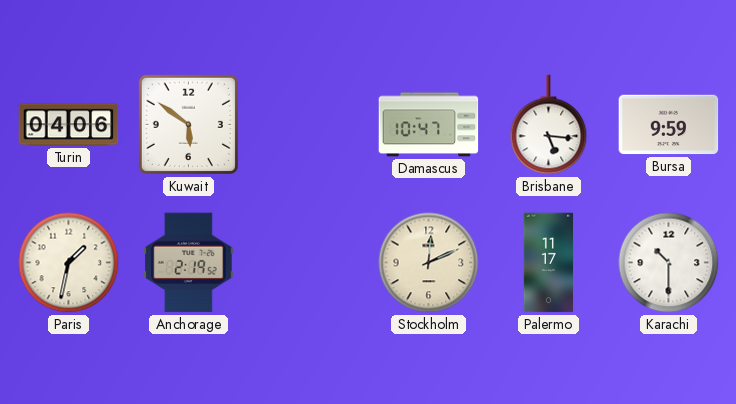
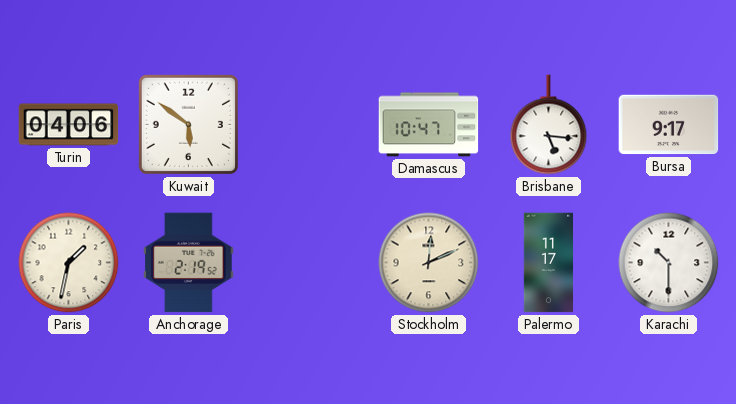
Bursa: 9:59 -> 9:17 (669, 125)
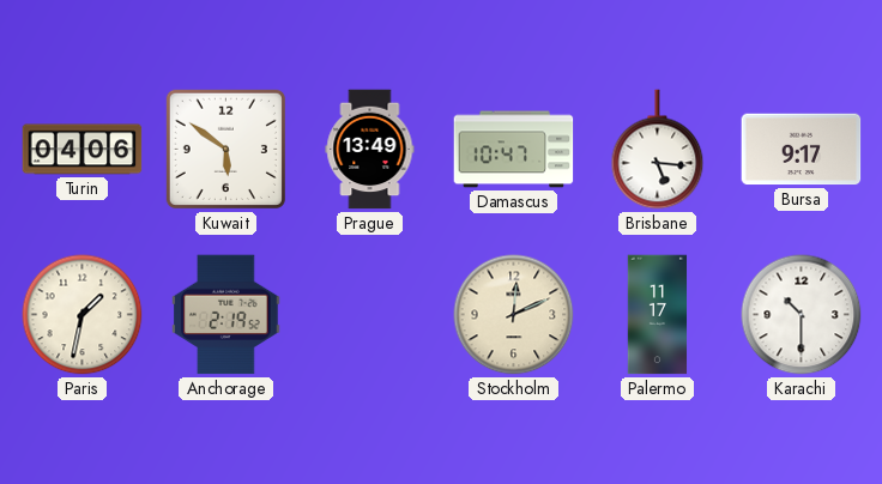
Prague: none -> 13:49 (370, 150)
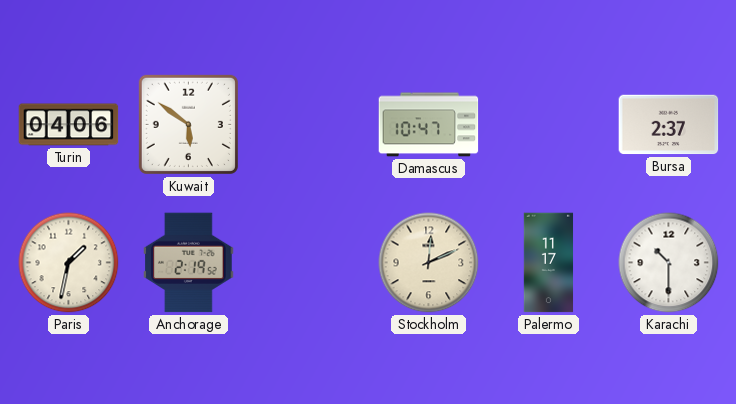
Prague: 13:49 -> none (370, 150)
Brisbane: 5:16 -> none (658, 150)
Bursa: 9:17 -> 2:37 (669, 125)
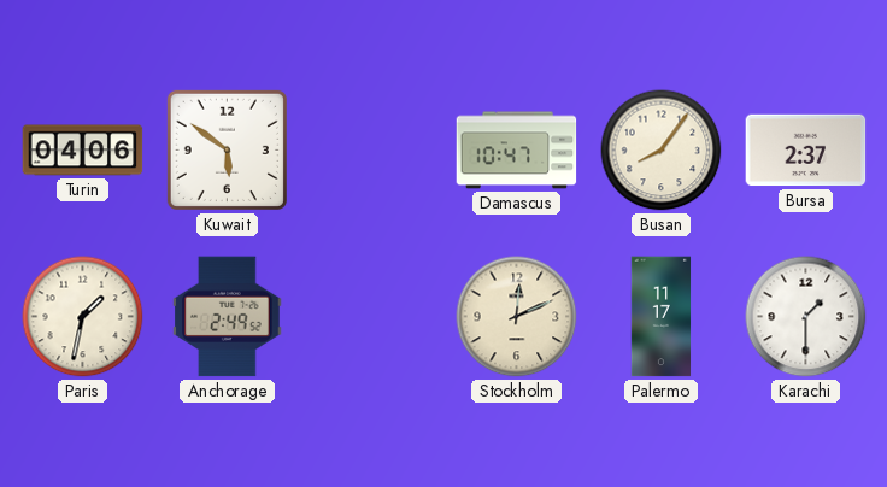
Busan: none -> 8:06 (662, 151)
Anchorage: 2:19 -> 2:49 (228, 317)
Karachi: 10:30 -> 1:30 (806, 317)
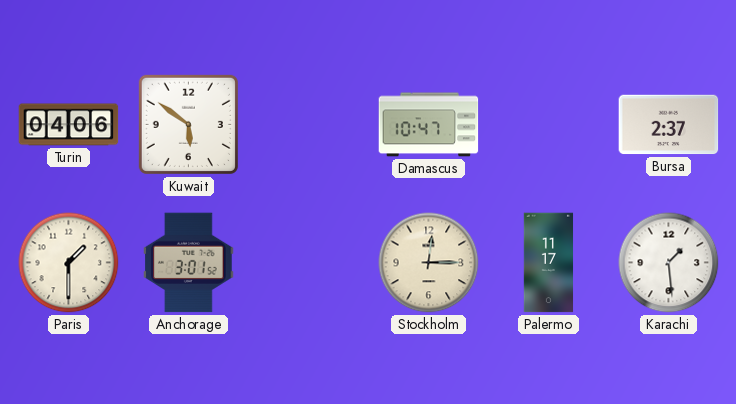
Busan: 8:06 -> none (662, 151)
Paris: 1:32 -> 1:30 (69, 263)
Anchorage: 2:49 -> 3:01 (189, 263)
Stockholm: 12:11 -> 12:15 (429, 263)
Karachi: 1:30 -> 1:29 (669, 263)
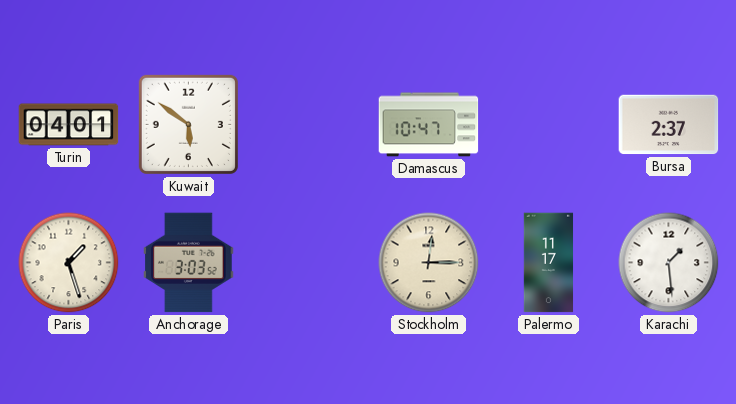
Turin: 04:06 -> 04:01 (69, 125)
Paris: 1:30 -> 1:27 (69, 263)
Anchorage: 3:01 -> 3:03 (189, 263)
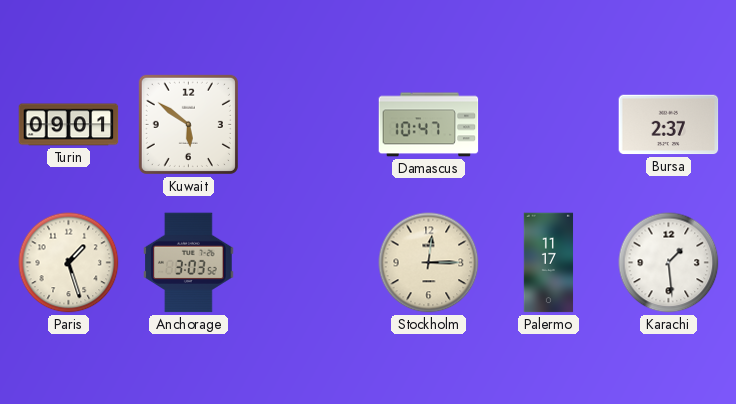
Turin: 04:01 -> 09:01 (69, 125)
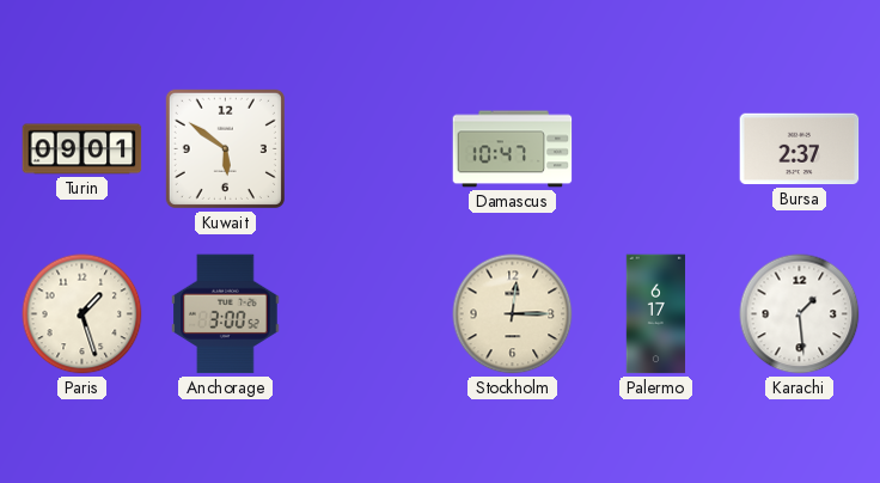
Anchorage: 3:03 -> 3:00 (226, 314)
Palermo: 11:17 -> 6:17 (656, 314)
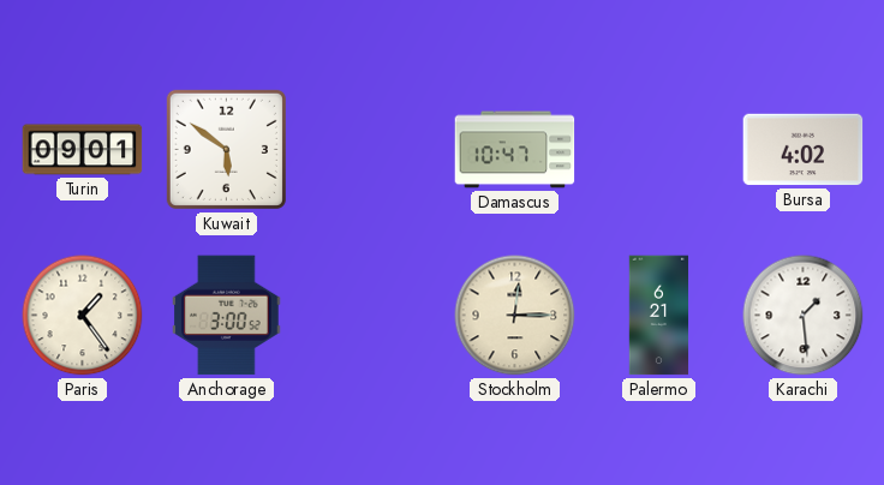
Bursa: 2:37 -> 4:02 (804, 150)
Paris: 1:27 -> 1:24 (83, 316)
Palermo: 6:17 -> 6:21 (659, 316)
